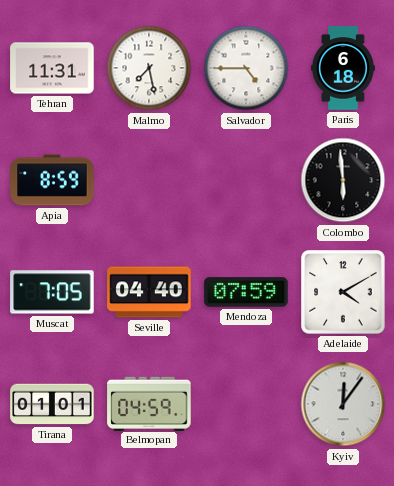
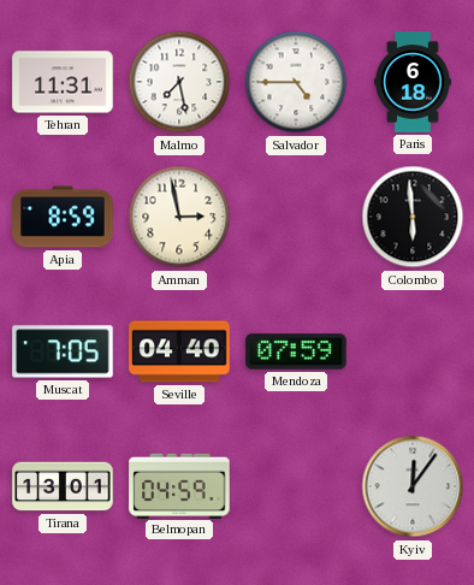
Amman: none -> 2:58 (179, 217)
Adelaide: 4:10 -> none (343, 292)
Tirana: 01:01 -> 13:01 (63, 486)
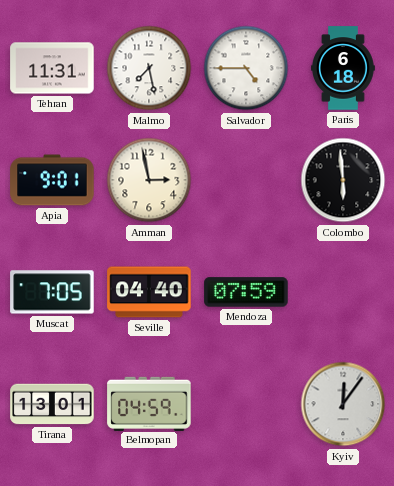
Apia: 8:59 -> 9:01 (52, 180)
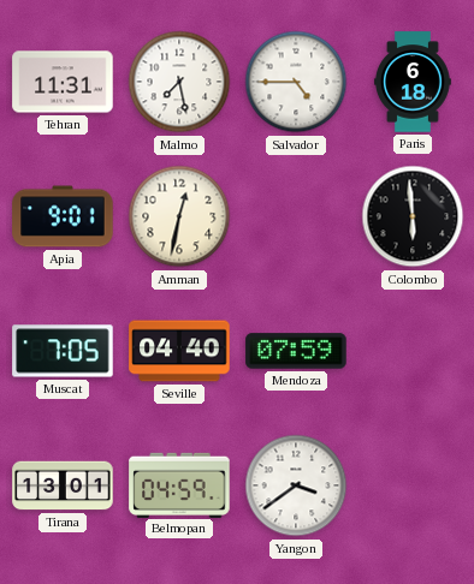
Amman: 2:58 -> 12:32 (179, 216)
Yangon: none -> 3:39 (296, 485)
Kyiv: 12:06 -> none (343, 404)
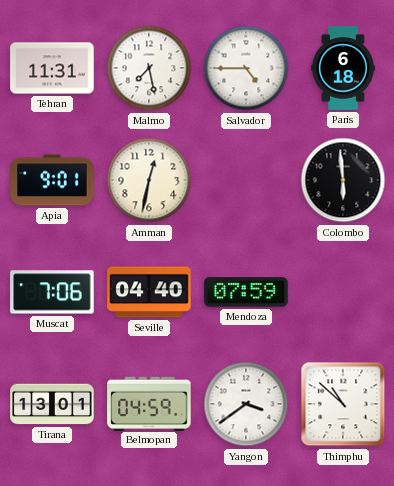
Muscat: 7:05 -> 7:06 (52, 292)
Thimphu: none -> 10:52 (343, 404)
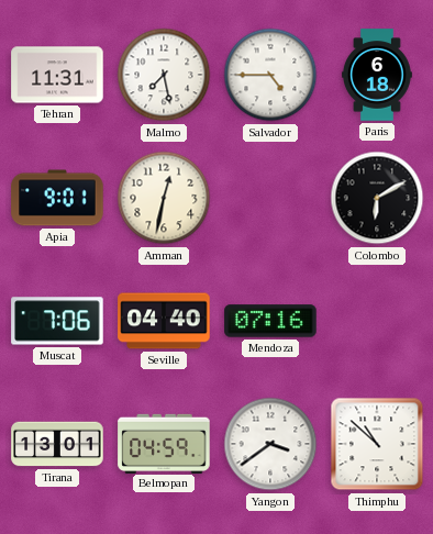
Colombo: 5:59 -> 6:10 (377, 198)
Mendoza: 07:59 -> 07:16 (270, 321)
